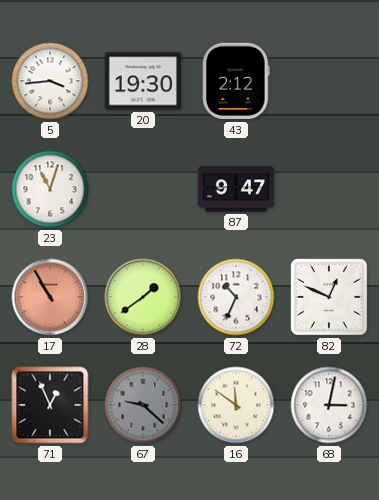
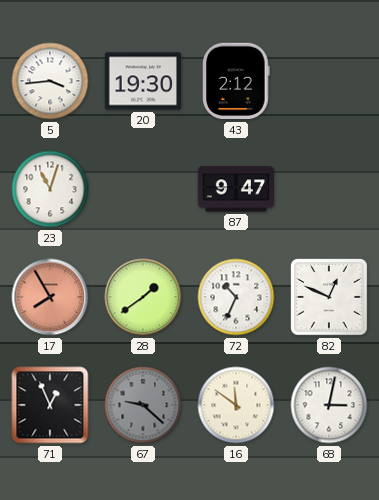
17: 10:55 -> 7:55 (50, 297)
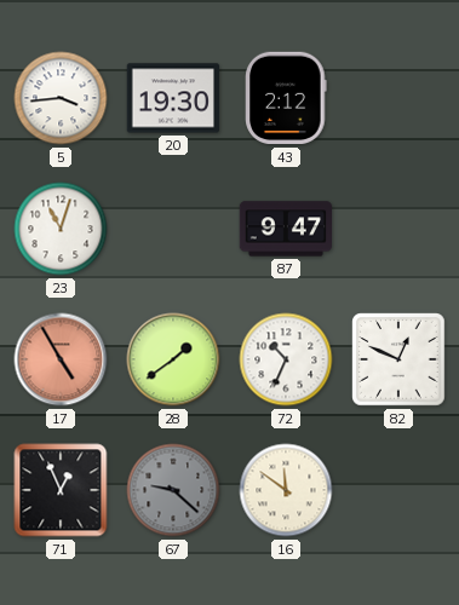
17: 7:55 -> 4:55 (61, 359)
68: 3:02 -> none (329, 405)
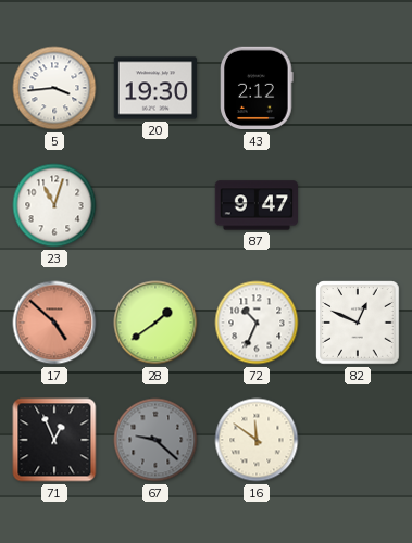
17: 4:55 -> 4:52 (54, 323)
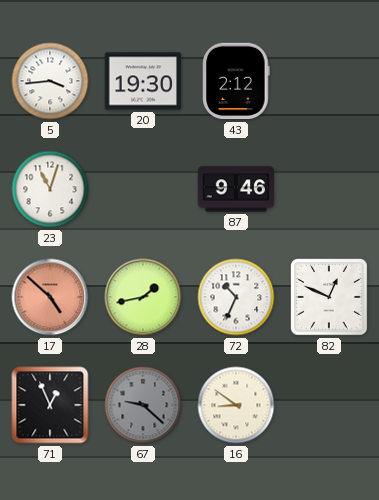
87: 9:47 -> 9:46 (236, 189)
28: 1:39 -> 1:43 (143, 297)
16: 11:51 -> 8:51 (236, 405)
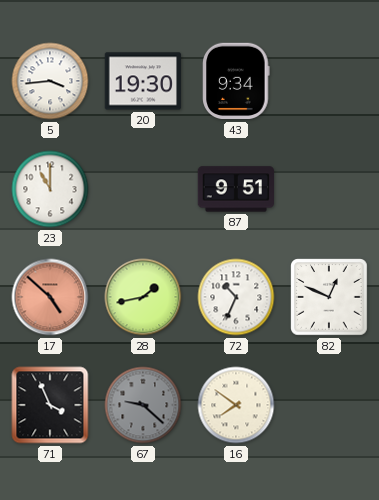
43: 2:12 -> 9:34 (236, 81)
23: 11:03 -> 11:00 (50, 189)
87: 9:46 -> 9:51 (236, 189)
71: 12:56 -> 3:56 (50, 405)
16: 8:51 -> 7:51 (236, 405)
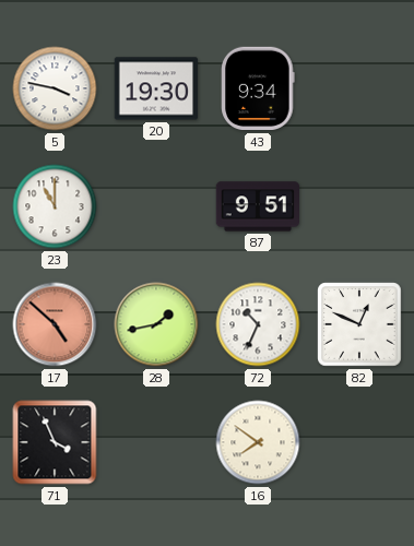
5: 3:44 -> 3:47 (55, 88)
67: 9:22 -> none (143, 405)
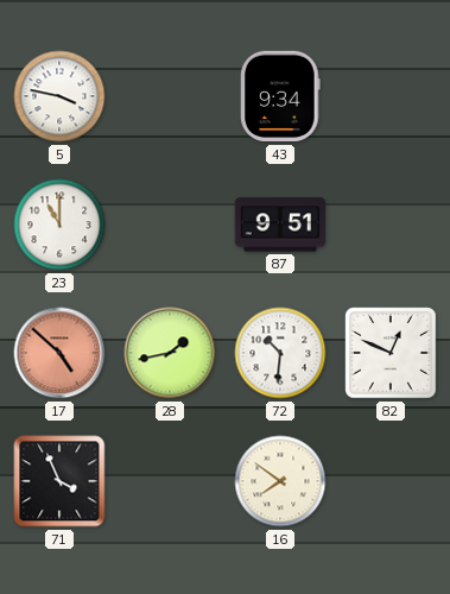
20: 19:30 -> none (156, 88)
72: 10:34 -> 10:31 (280, 353)
